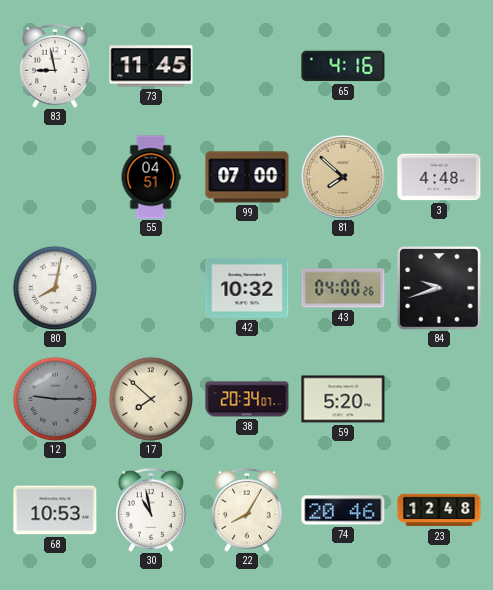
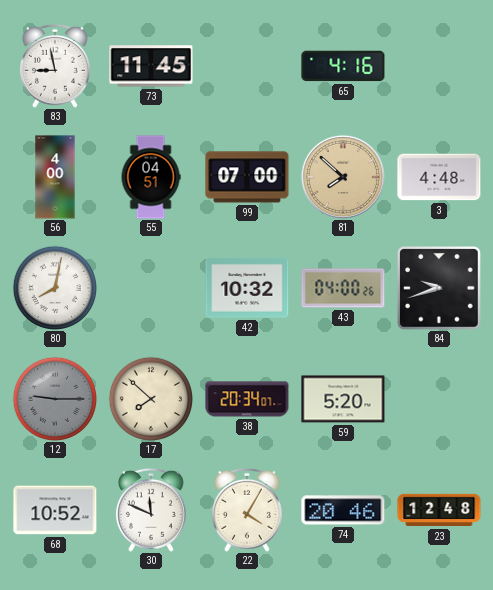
56: none -> 4:00 (55, 177)
68: 10:53 -> 10:52 (55, 510)
30: 10:58 -> 11:49 (151, 510)
22: 8:05 -> 4:05 (247, 510)
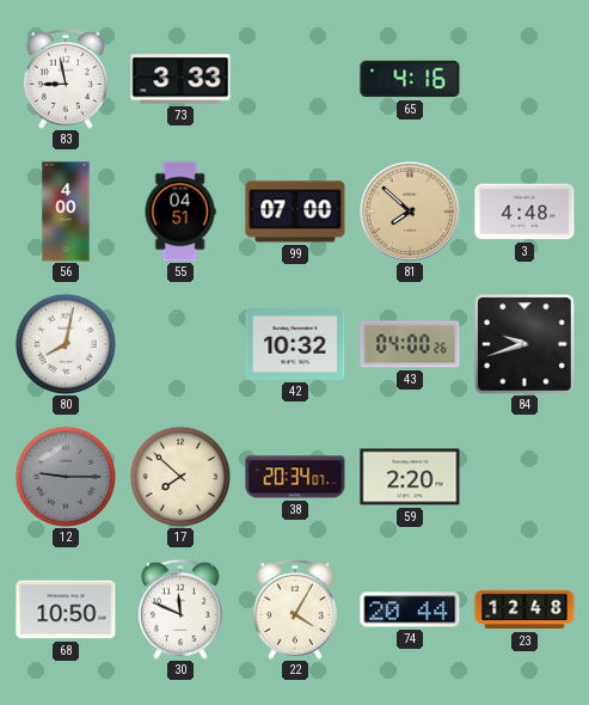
73: 11:45 -> 3:33 (180, 79)
59: 5:20 -> 2:20 (410, 477)
68: 10:52 -> 10:50 (66, 609)
74: 20:46 -> 20:44 (410, 609)
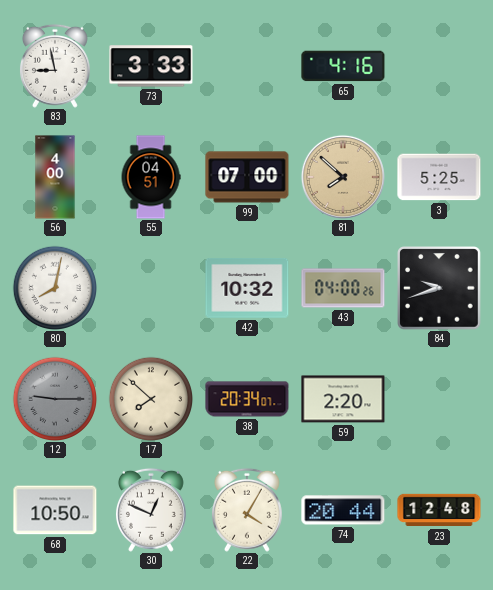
3: 4:48 -> 5:25 (439, 177)
30: 11:49 -> 12:49 (151, 510)
